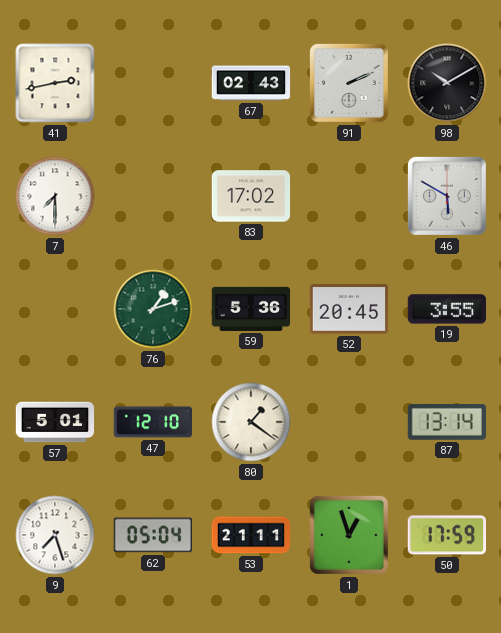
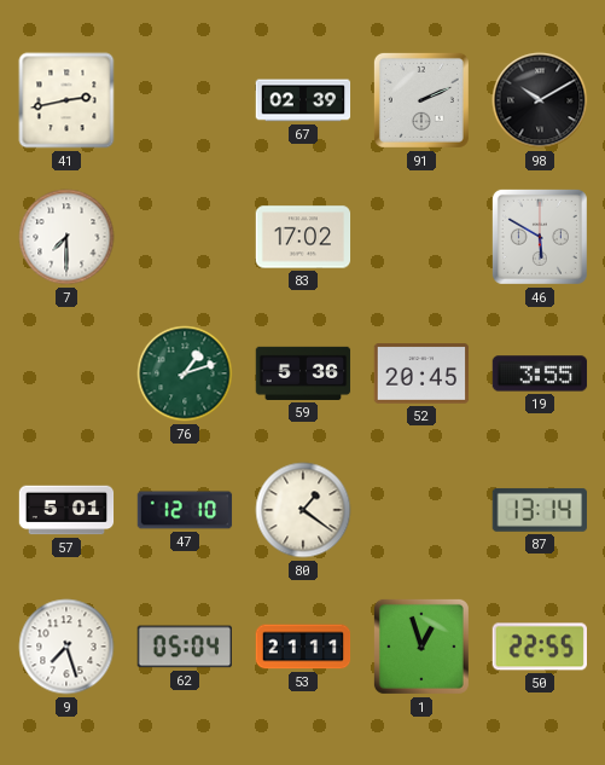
67: 02:43 -> 02:39 (303, 100)
50: 17:59 -> 22:55 (539, 647)
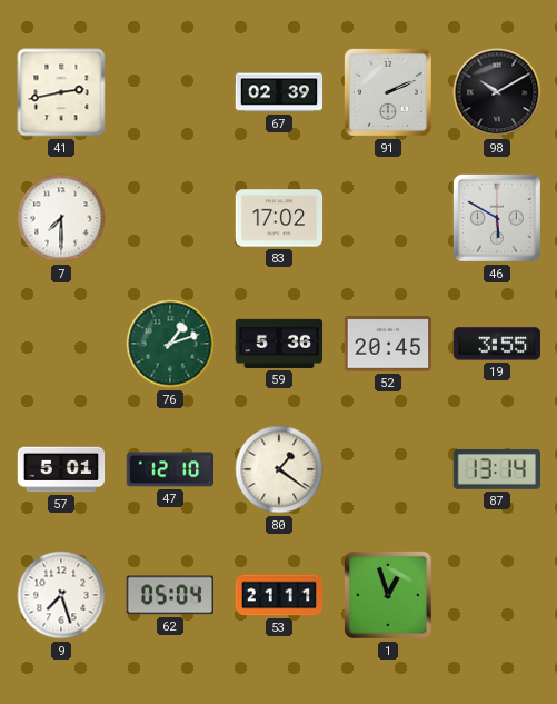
50: 22:55 -> none (539, 647)
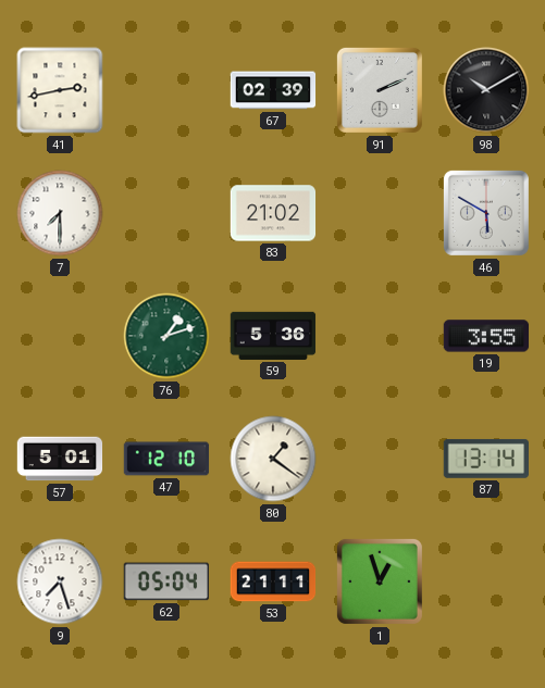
83: 17:02 -> 21:02 (273, 213)
52: 20:45 -> none (388, 344)
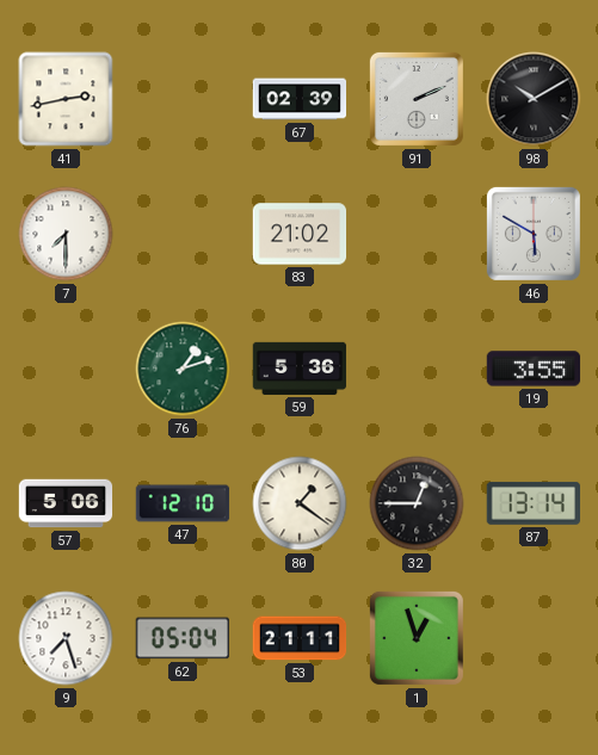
57: 5:01 -> 5:06 (66, 503)
32: none -> 12:45 (417, 503)
